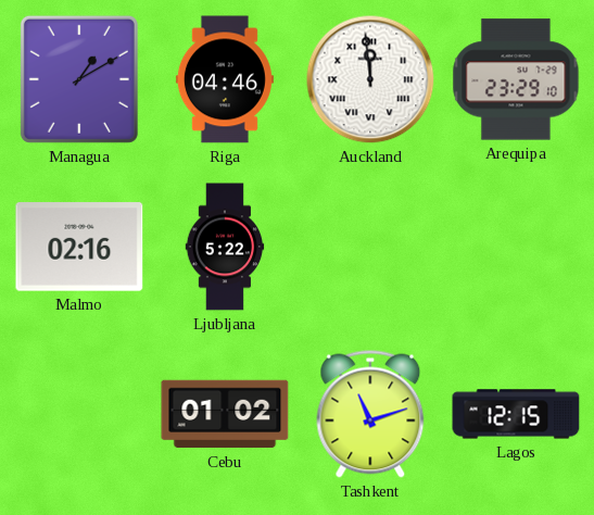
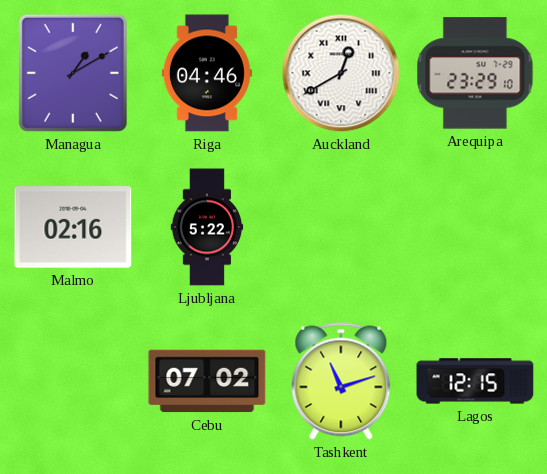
Auckland: 11:59 -> 12:40 (341, 73)
Cebu: 01:02 -> 07:02 (207, 381)
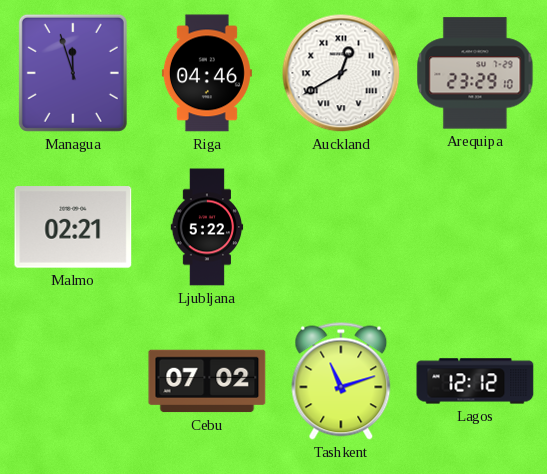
Managua: 1:10 -> 11:57 (73, 73)
Malmo: 02:16 -> 02:21 (73, 227)
Lagos: 12:15 -> 12:12 (475, 381)
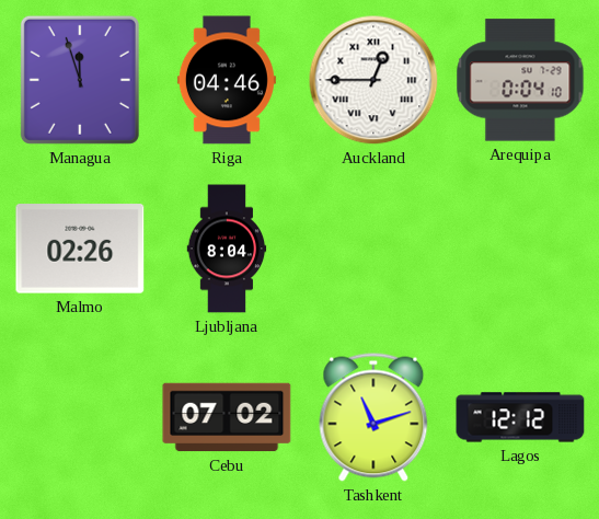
Auckland: 12:40 -> 12:45 (373, 80)
Arequipa: 23:29 -> 0:04 (520, 80)
Malmo: 02:21 -> 02:26 (80, 249)
Ljubljana: 5:22 -> 8:04 (227, 249)
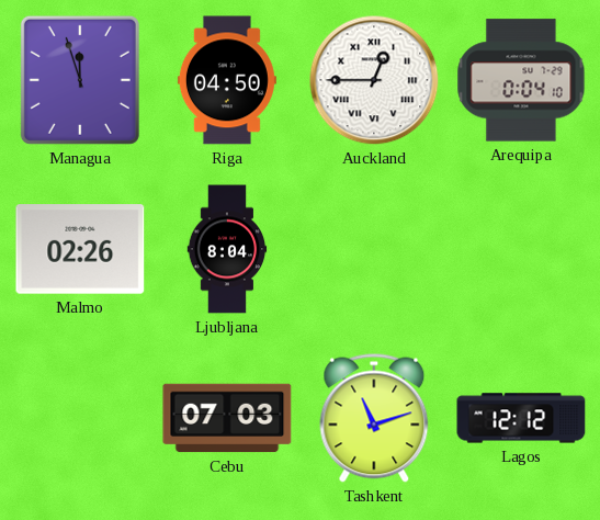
Riga: 04:46 -> 04:50 (227, 80)
Cebu: 07:02 -> 07:03 (227, 418)
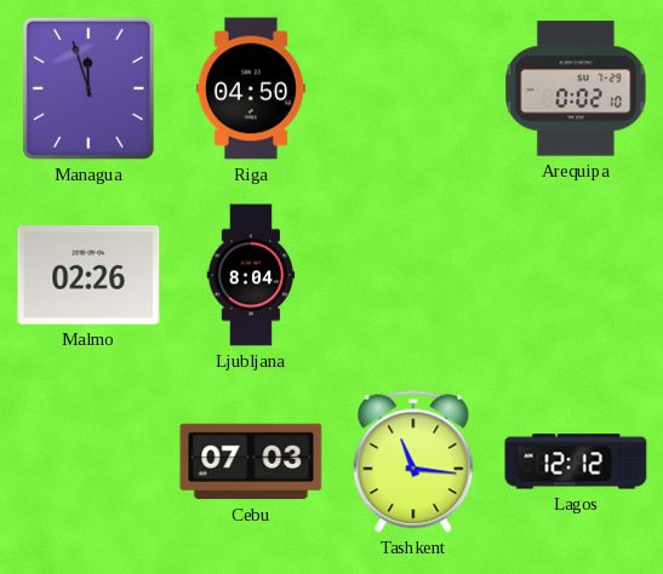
Auckland: 12:45 -> none (374, 80)
Arequipa: 0:04 -> 0:02 (576, 88)
Tashkent: 11:12 -> 11:16 (413, 461)
